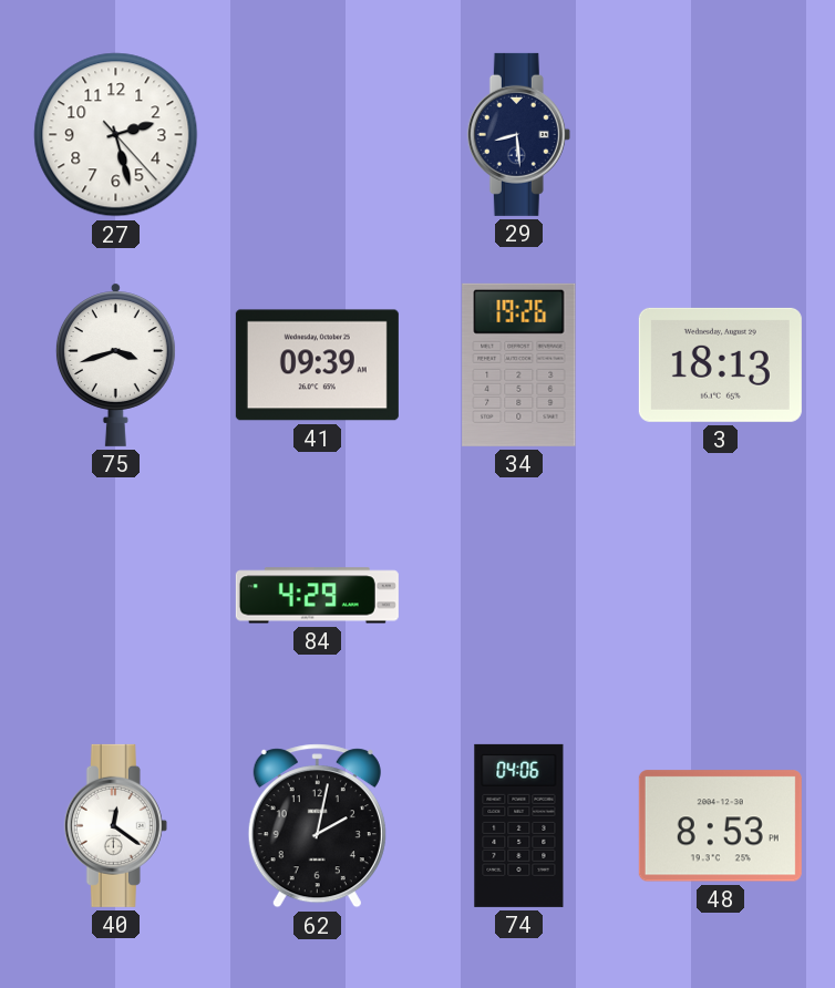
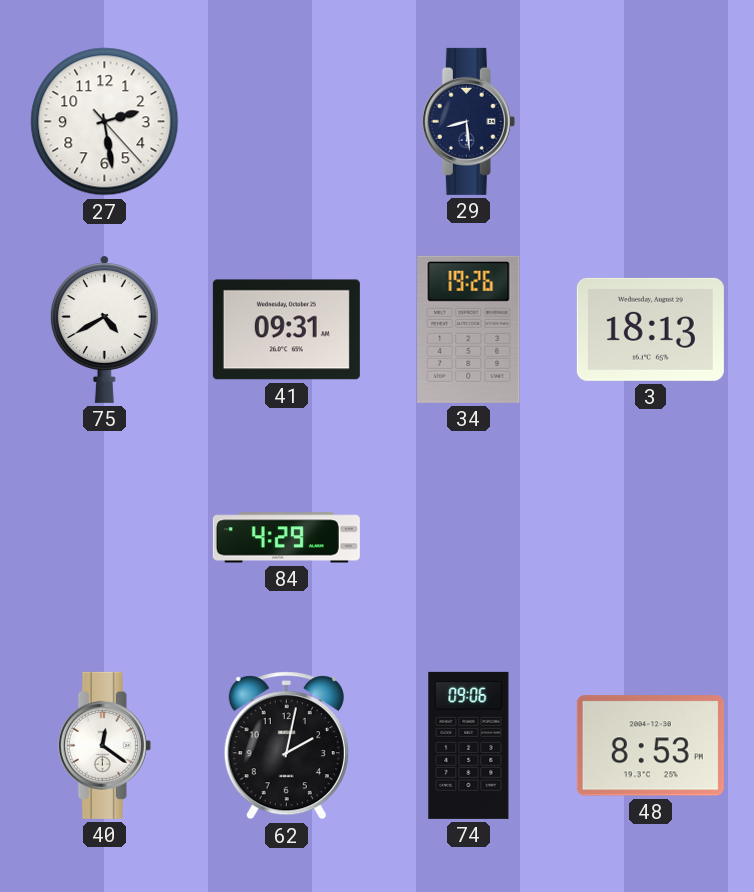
27: 2:27 -> 2:28 (105, 122)
75: 3:42 -> 4:40 (104, 329)
41: 09:39 -> 09:31 (286, 330)
74: 04:06 -> 09:06 (469, 745)
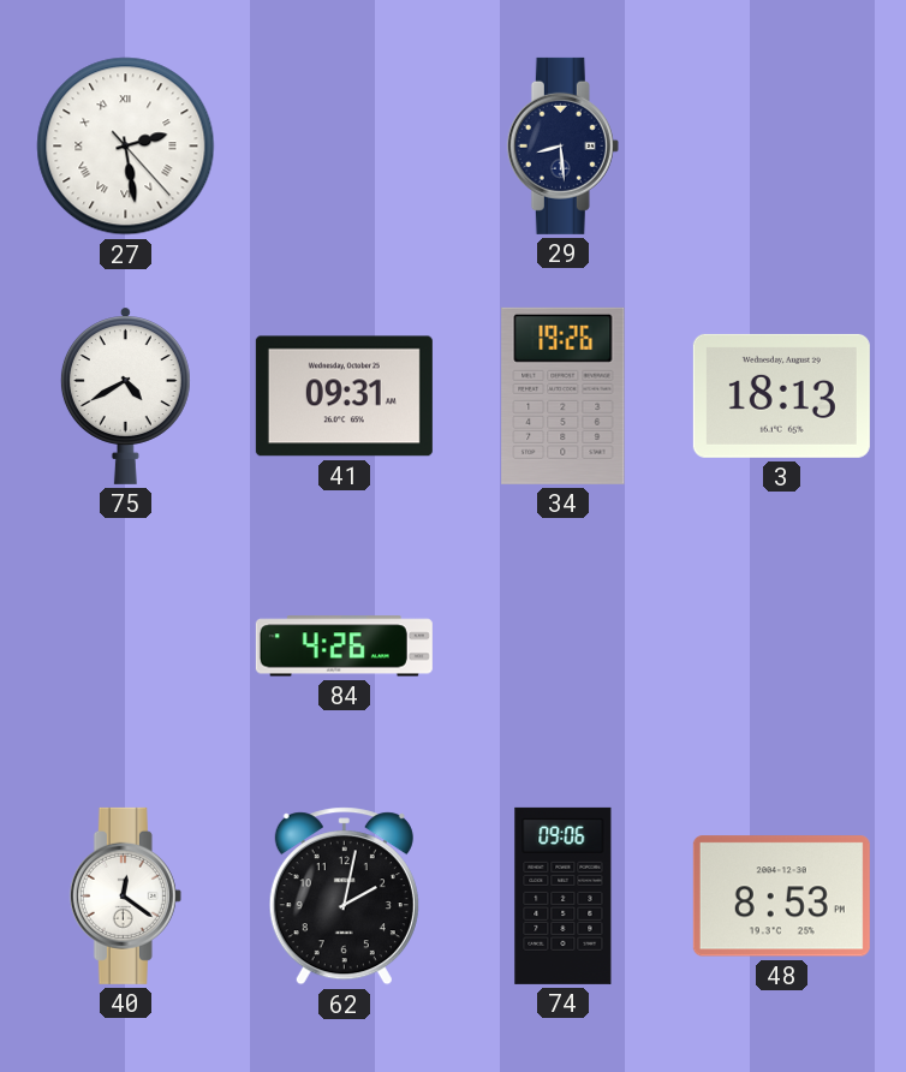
27 numerals: Arabic -> Roman (126, 147)
84: 4:29 -> 4:26 (344, 647)
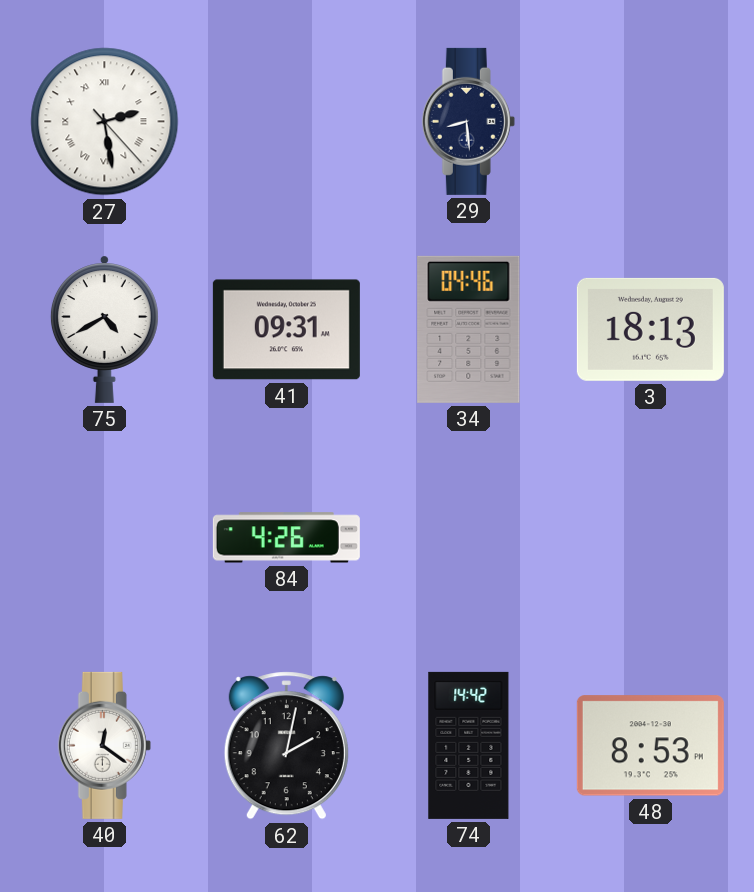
34: 19:26 -> 04:46 (469, 329)
74: 09:06 -> 14:42 (469, 745)
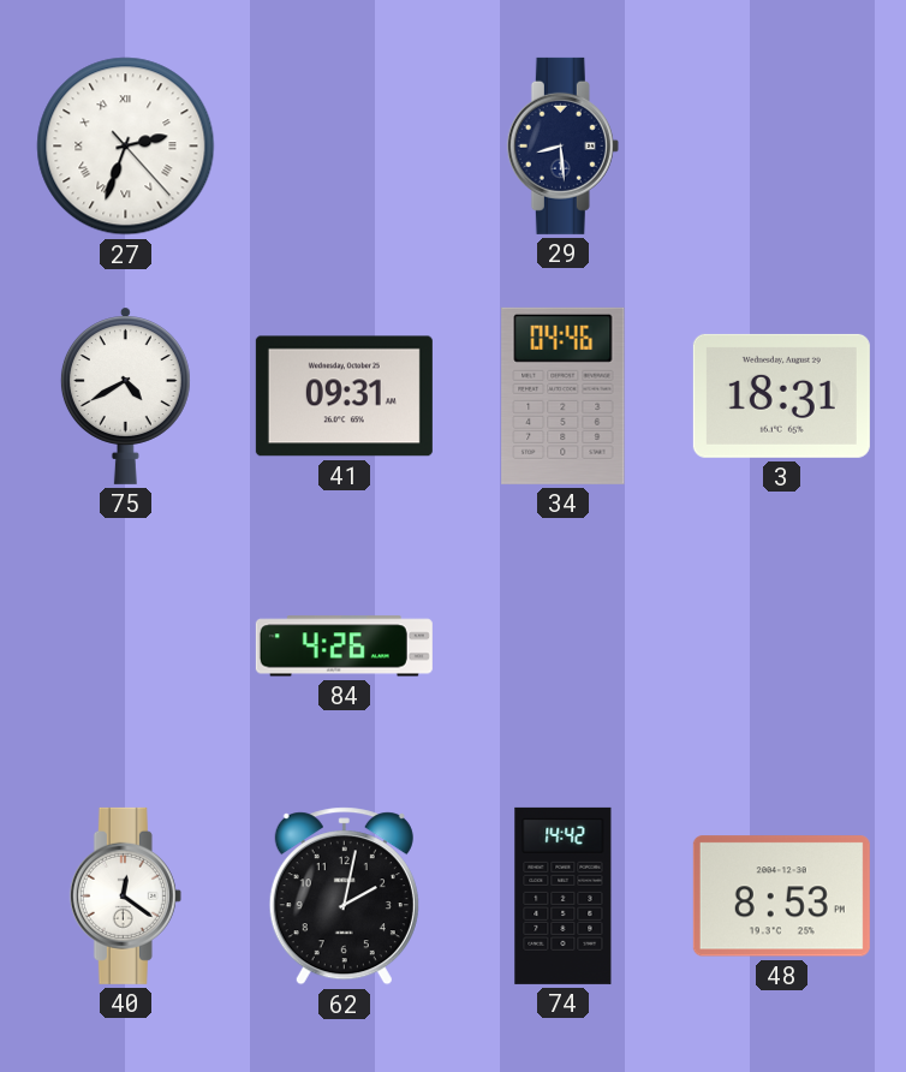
27: 2:28 -> 2:33 (126, 147)
3: 18:13 -> 18:31 (781, 395)
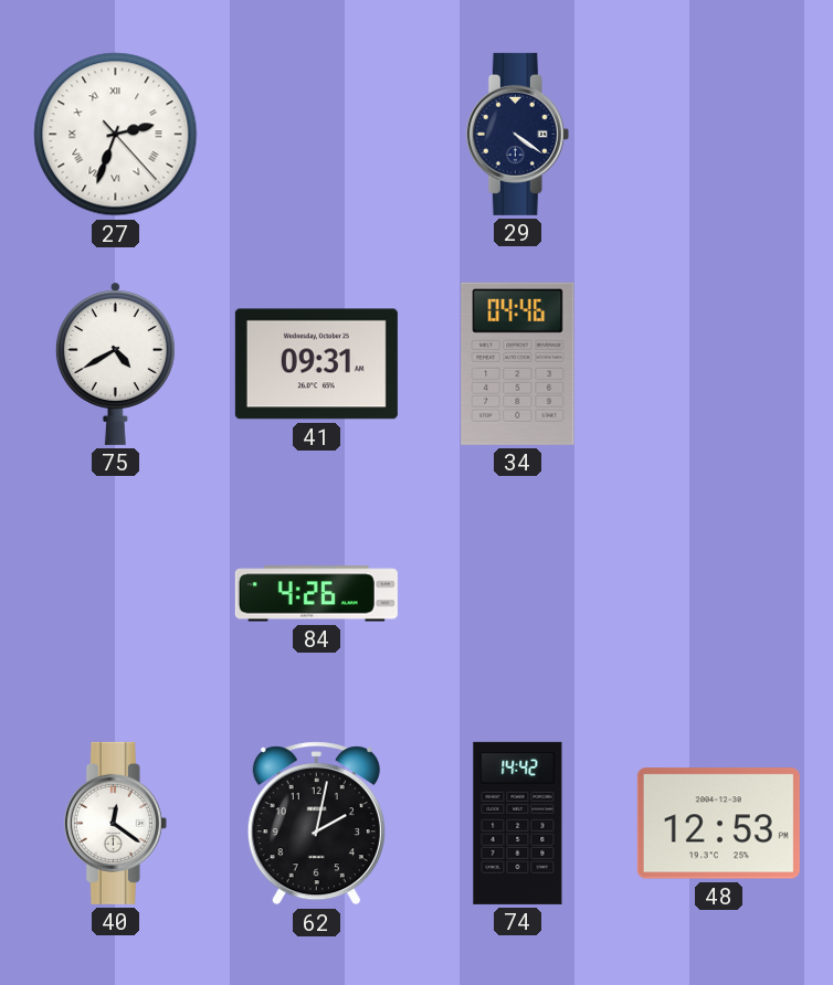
29: 8:29 -> 4:21 (517, 134)
3: 18:31 -> none (781, 395)
48: 8:53 -> 12:53 (718, 824)
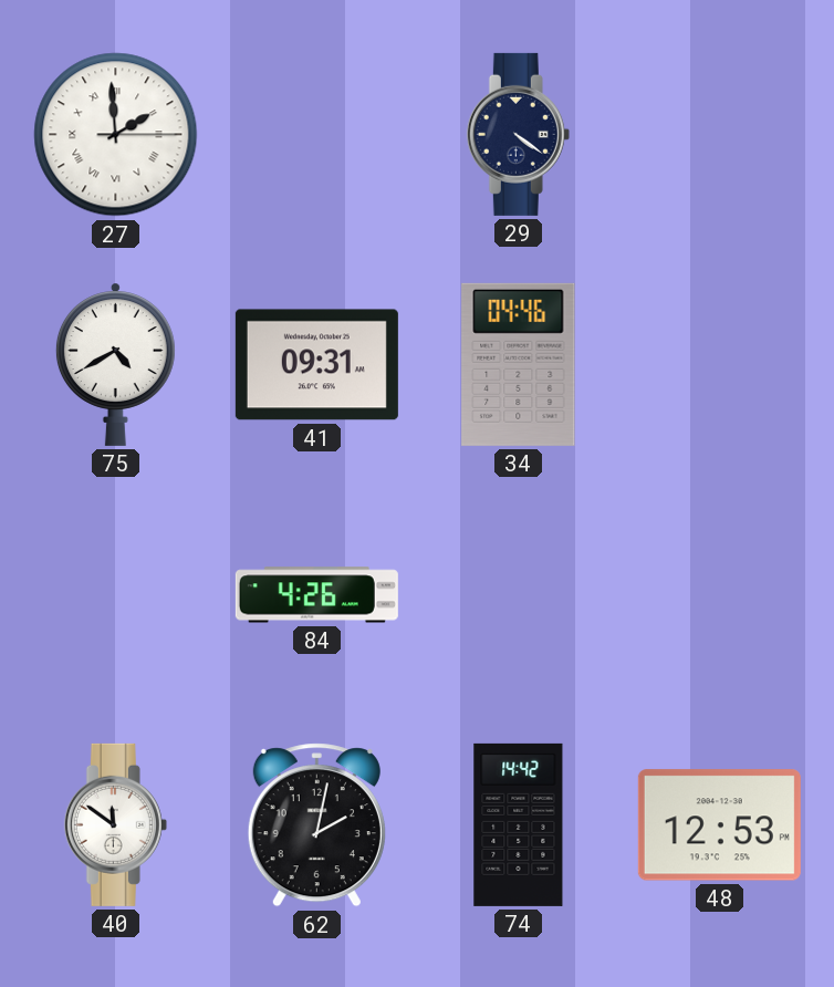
27: 2:33 -> 1:59 (116, 135)
40: 12:21 -> 11:51 (115, 824)
